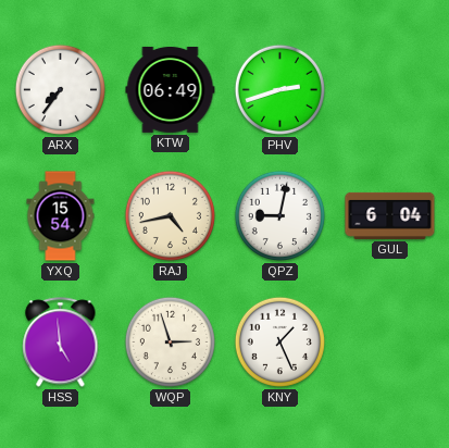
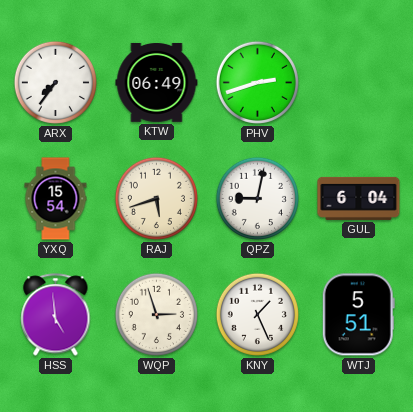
RAJ: 4:43 -> 5:42 (156, 198)
WTJ: none -> 5:51 (358, 315)
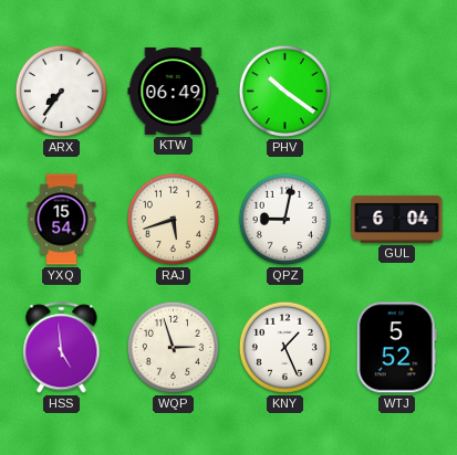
PHV: 2:42 -> 10:21 (284, 91)
WTJ: 5:51 -> 5:52 (396, 348)
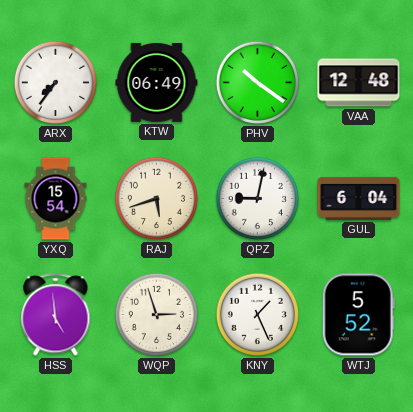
VAA: none -> 12:48 (359, 83)
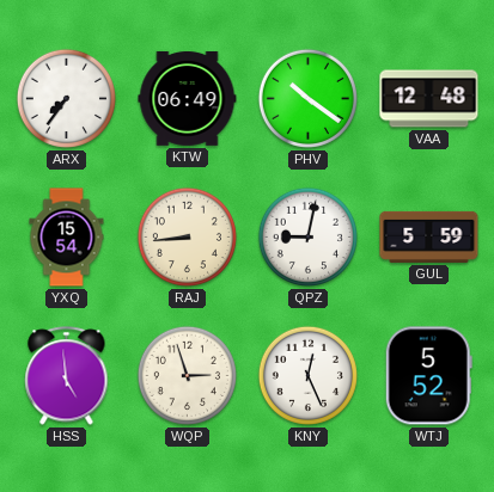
RAJ: 5:42 -> 8:44 (187, 236)
GUL: 6:04 -> 5:59 (429, 236)
KNY: 1:26 -> 12:26 (307, 375)
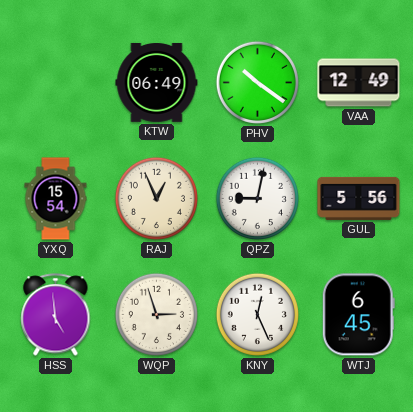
ARX: 7:36 -> none (66, 98)
VAA: 12:48 -> 12:49 (359, 83)
RAJ: 8:44 -> 12:56 (156, 198)
GUL: 5:59 -> 5:56 (359, 198)
WTJ: 5:52 -> 6:45 (358, 315)
